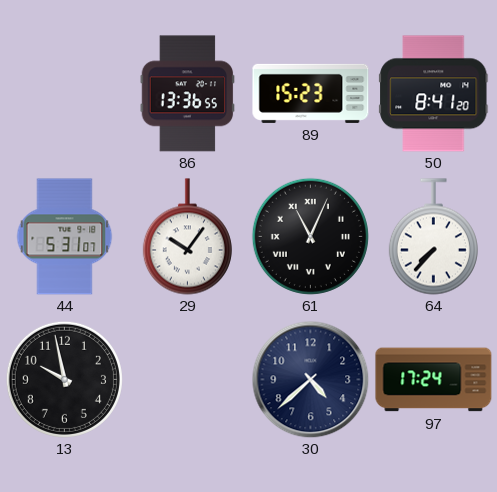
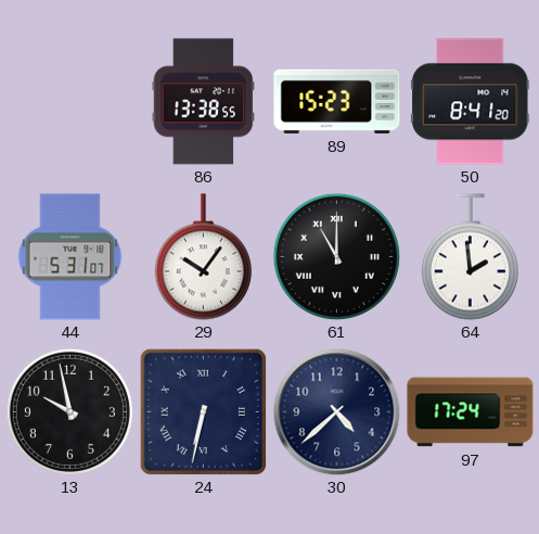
86: 13:36 -> 13:38 (204, 102)
61: 11:04 -> 11:00 (336, 256)
64: 7:37 -> 1:59 (470, 257)
24: none -> 6:32 (203, 411)
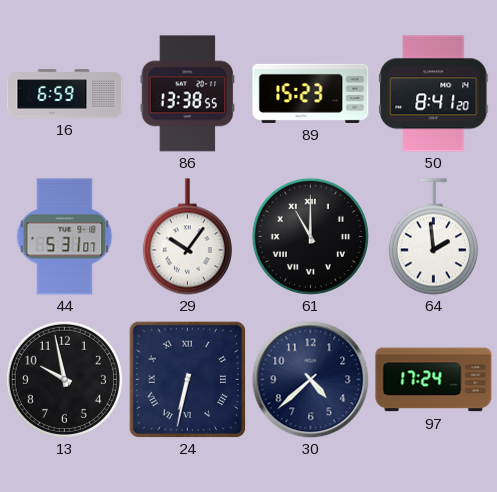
16: none -> 6:59 (65, 94)
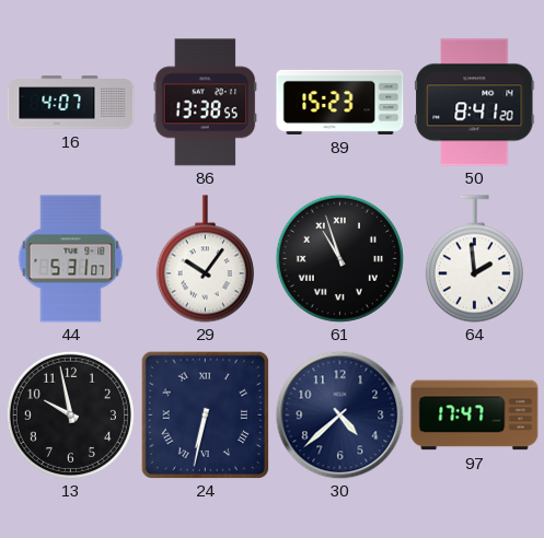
16: 6:59 -> 4:07 (71, 103)
61: 11:00 -> 10:57 (339, 258)
97: 17:24 -> 17:47 (475, 416)
